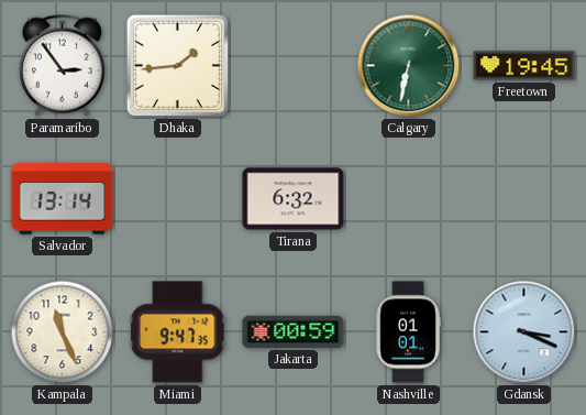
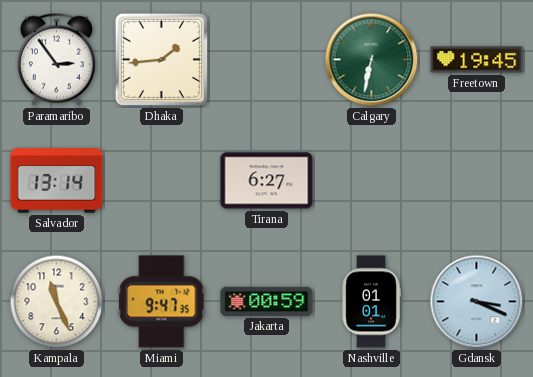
Tirana: 6:32 -> 6:27 (267, 181)
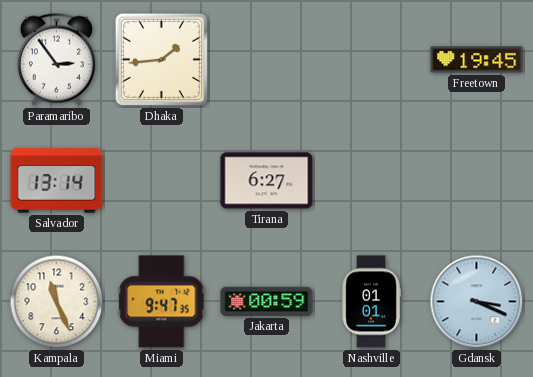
Calgary: 6:32 -> none (372, 60)
